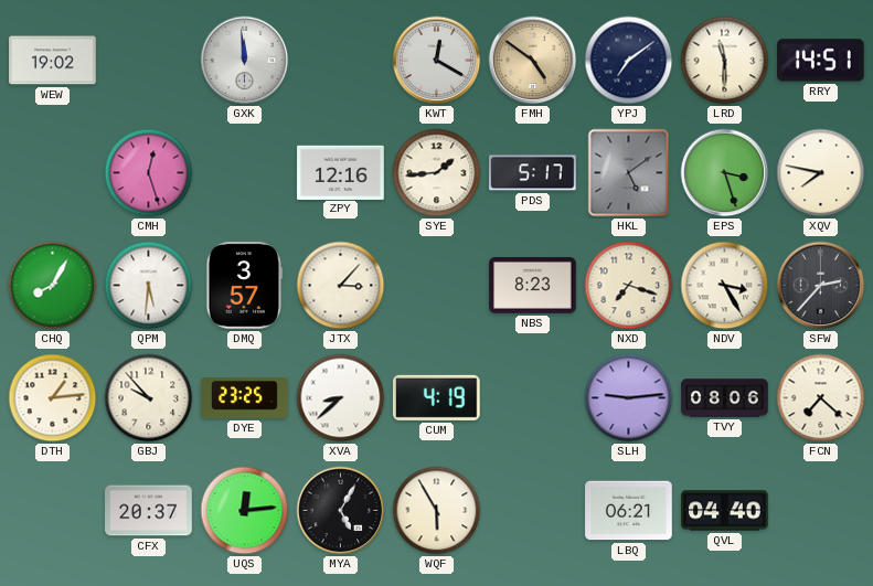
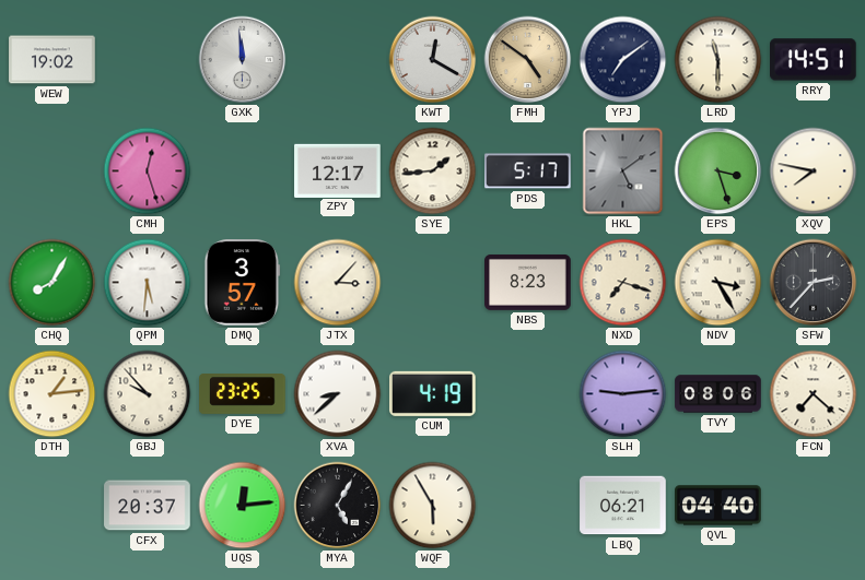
ZPY: 12:16 -> 12:17 (338, 170)
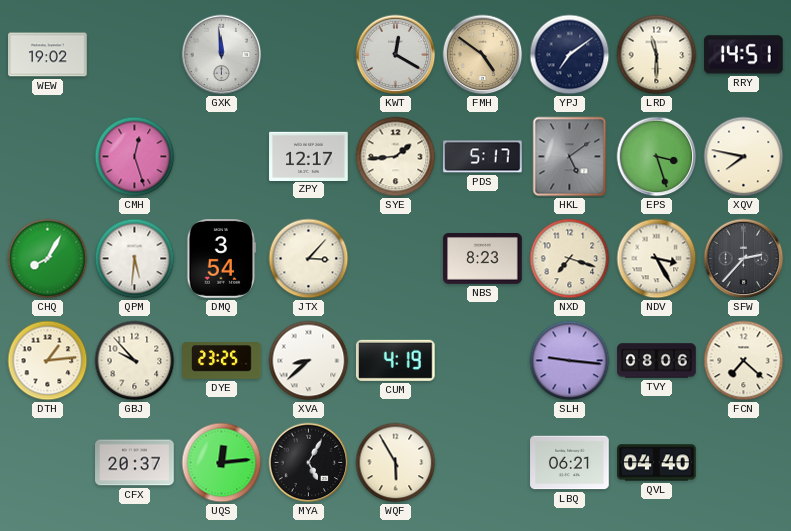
DMQ: 3:57 -> 3:54 (222, 259)
SLH: 9:14 -> 9:16 (570, 361)
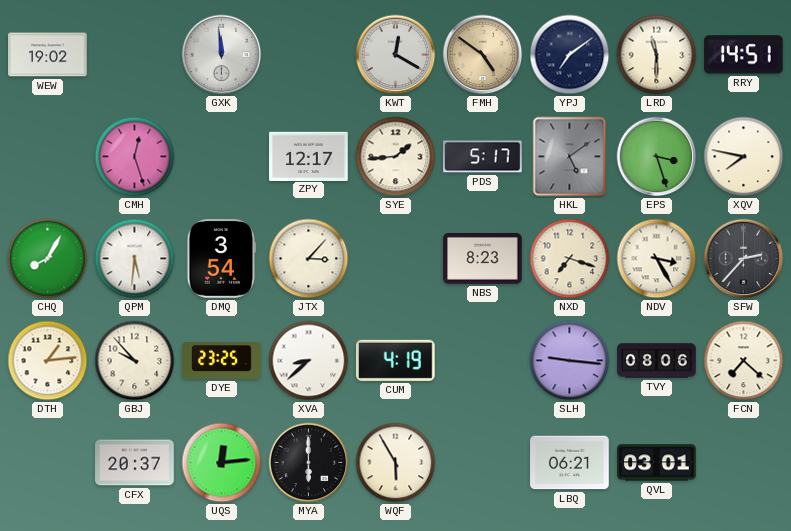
MYA: 5:05 -> 6:00 (309, 463)
QVL: 04:40 -> 03:01 (657, 463)
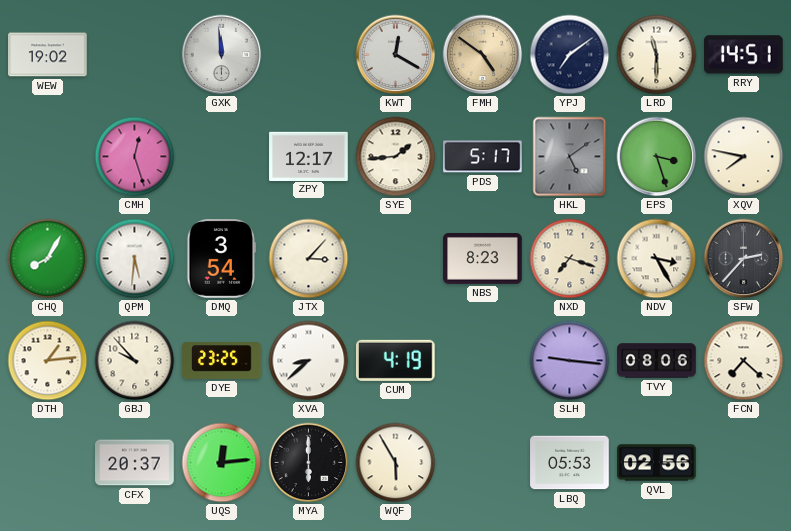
LBQ: 06:21 -> 05:53 (570, 463)
QVL: 03:01 -> 02:56 (657, 463)
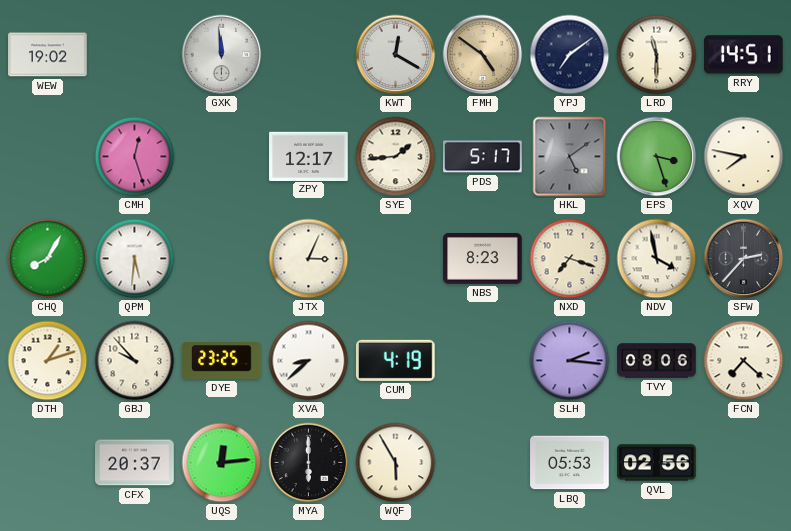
DMQ: 3:54 -> none (222, 259)
JTX: 3:07 -> 3:04 (309, 259)
NDV: 3:25 -> 3:58 (657, 259)
DTH: 1:14 -> 1:12 (48, 361)
SLH: 9:16 -> 2:16 (570, 361)
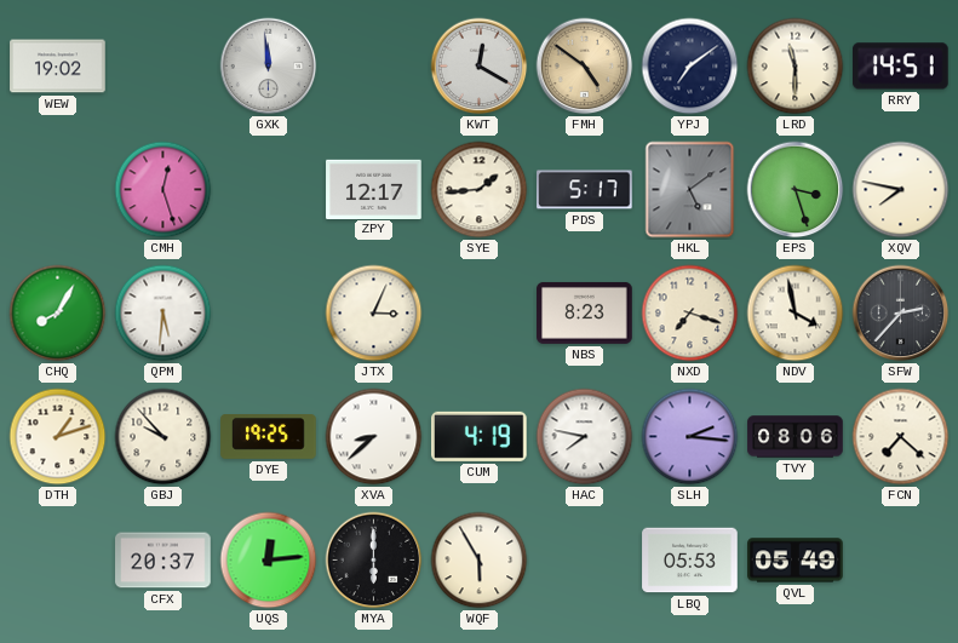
DYE: 23:25 -> 19:25 (269, 437)
HAC: none -> 7:47 (585, 437)
QVL: 02:56 -> 05:49 (796, 561)
